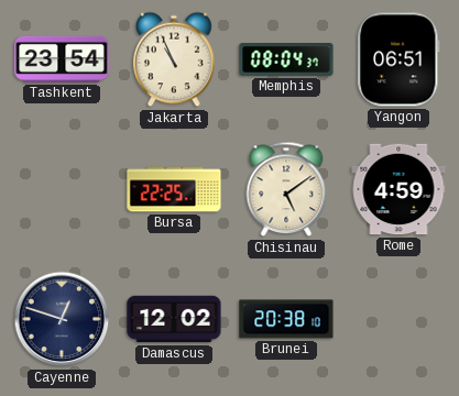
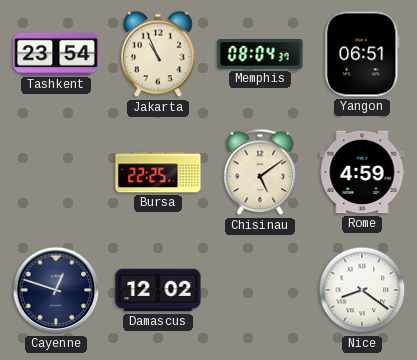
Brunei: 20:38 -> none (286, 319)
Nice: none -> 8:21 (362, 290)
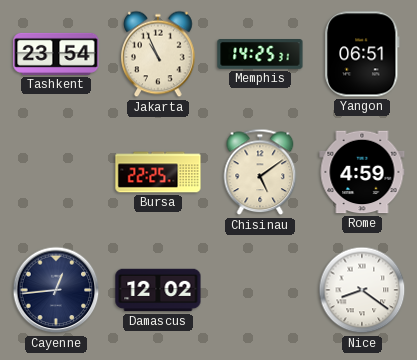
Memphis: 08:04 -> 14:25 (260, 55)
Cayenne: 12:48 -> 12:44 (56, 290)
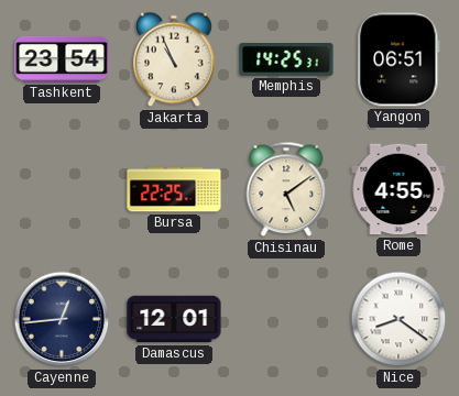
Rome: 4:59 -> 4:55 (398, 189)
Damascus: 12:02 -> 12:01 (174, 319)
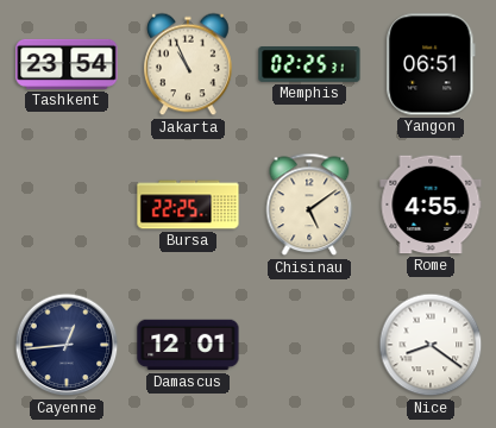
Memphis: 14:25 -> 02:25 (309, 65)
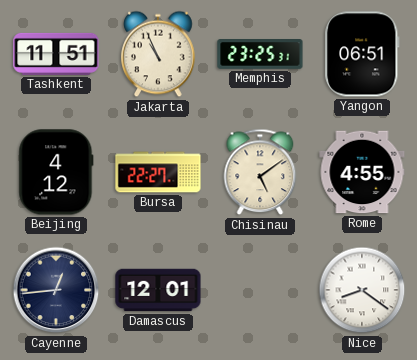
Tashkent: 23:54 -> 11:51 (56, 54)
Memphis: 02:25 -> 23:25 (260, 55)
Beijing: none -> 4:12 (56, 172)
Bursa: 22:25 -> 22:27 (158, 172)
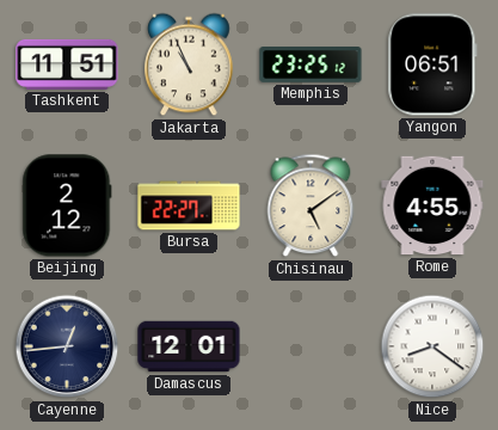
Memphis: 23:25:31 -> 23:25:12 (311, 66)
Beijing: 4:12 -> 2:12 (67, 205)
